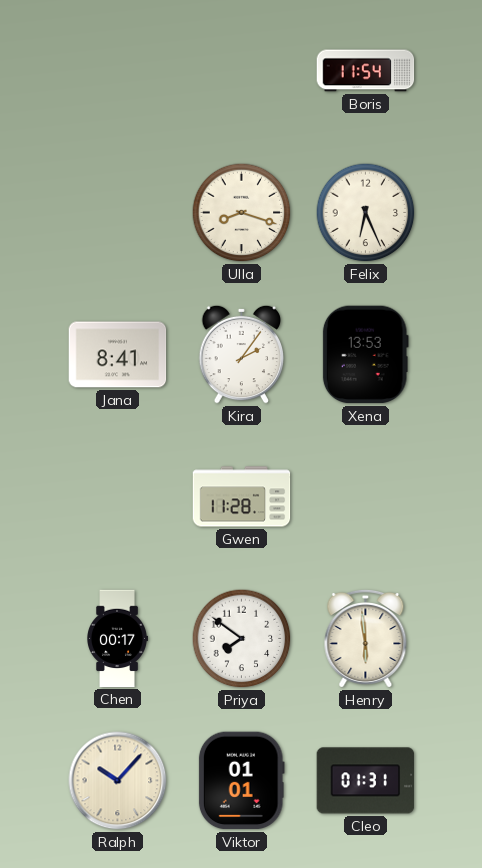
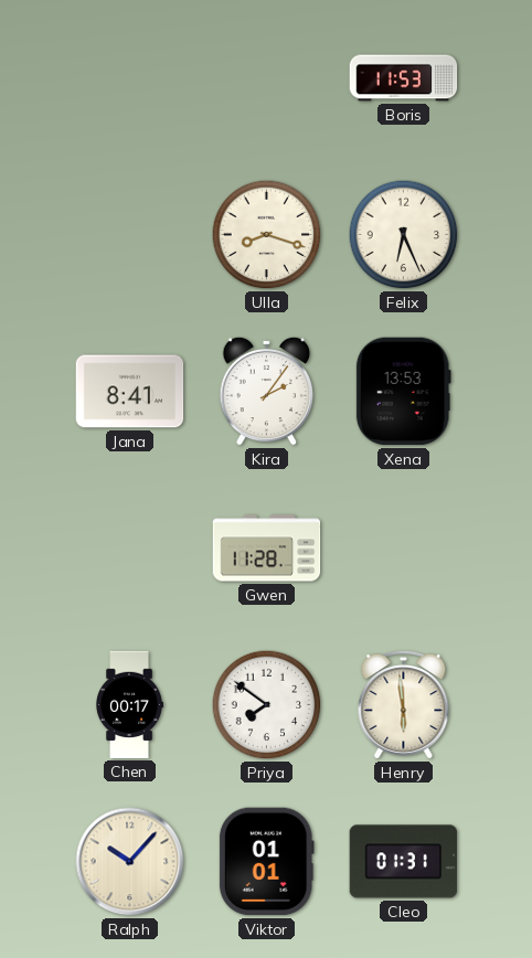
Boris: 11:54 -> 11:53 (404, 78)
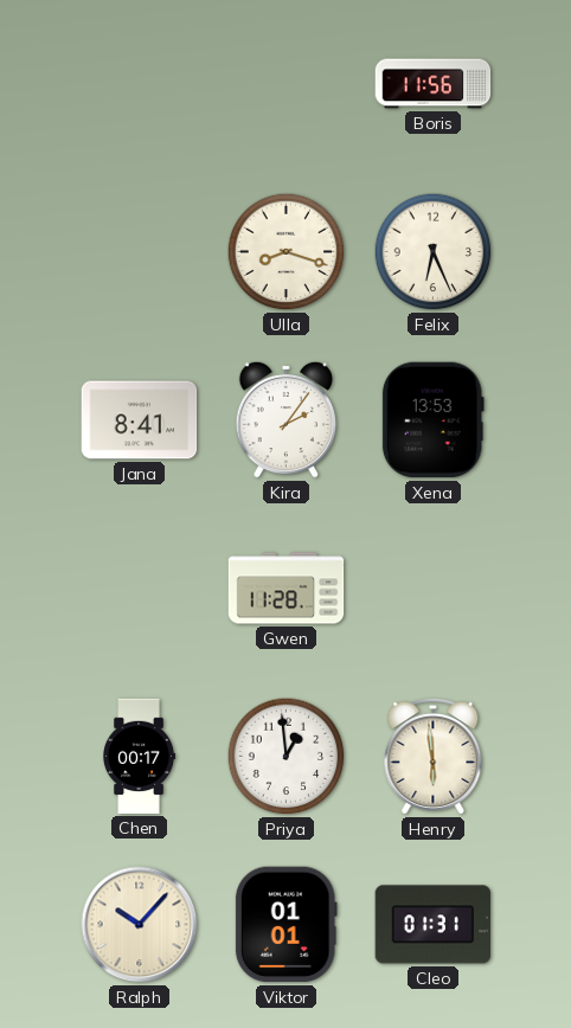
Boris: 11:53 -> 11:56 (434, 84)
Priya: 7:51 -> 12:59 (287, 757)
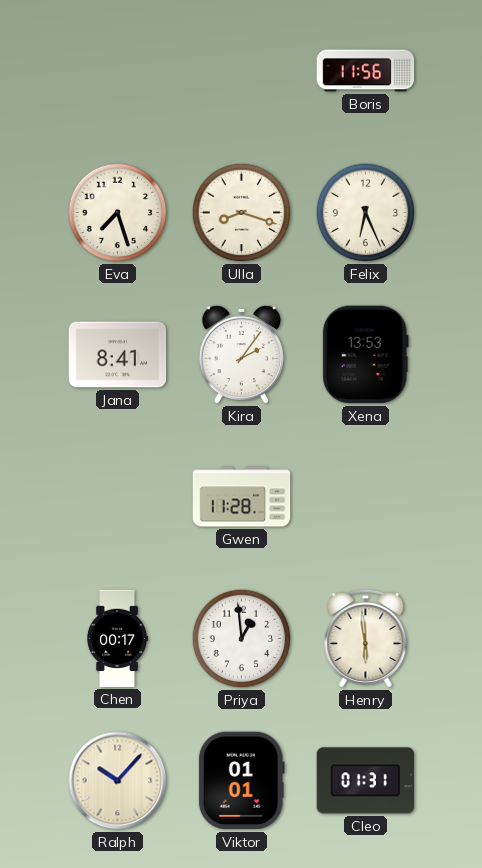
Eva: none -> 7:27 (118, 213)
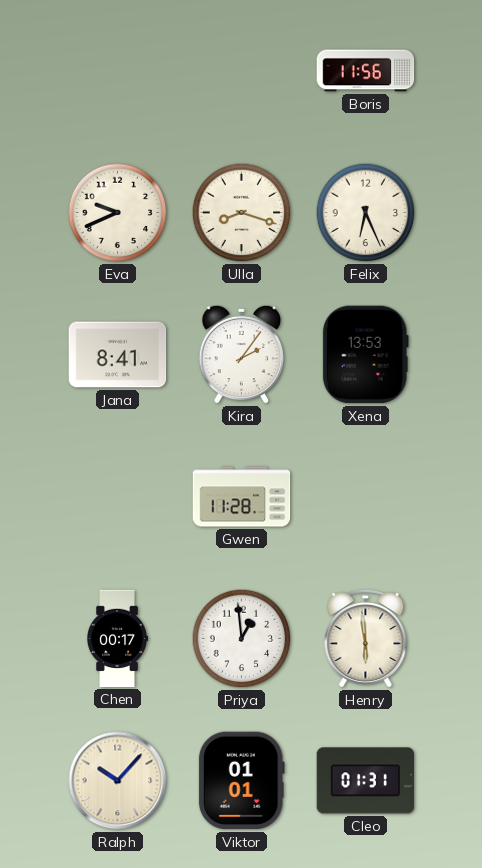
Eva: 7:27 -> 9:41 (118, 213)
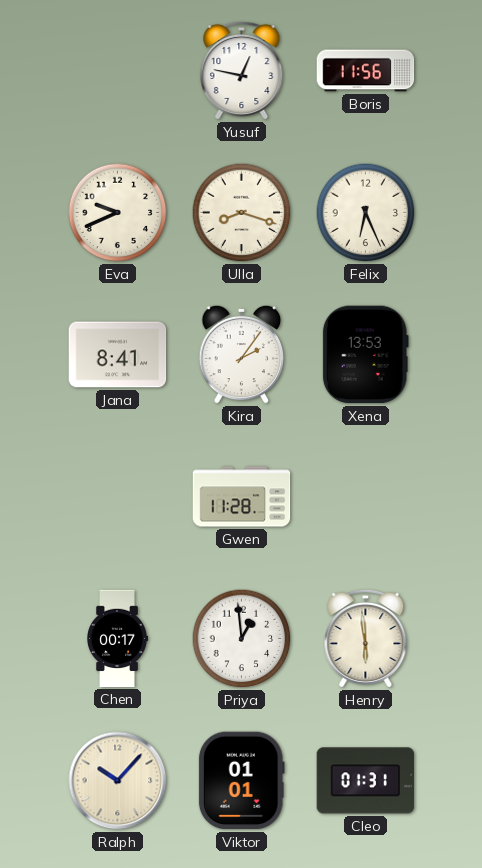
Yusuf: none -> 12:47 (242, 70)
